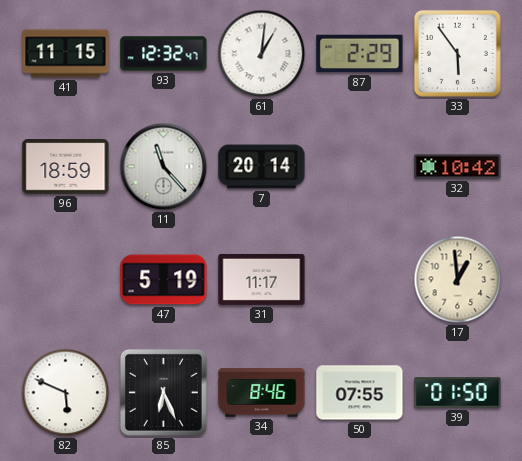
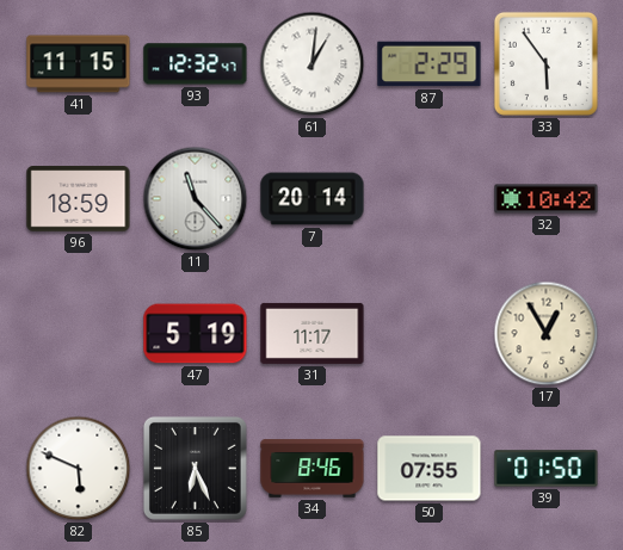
17: 12:59 -> 12:55 (547, 334)
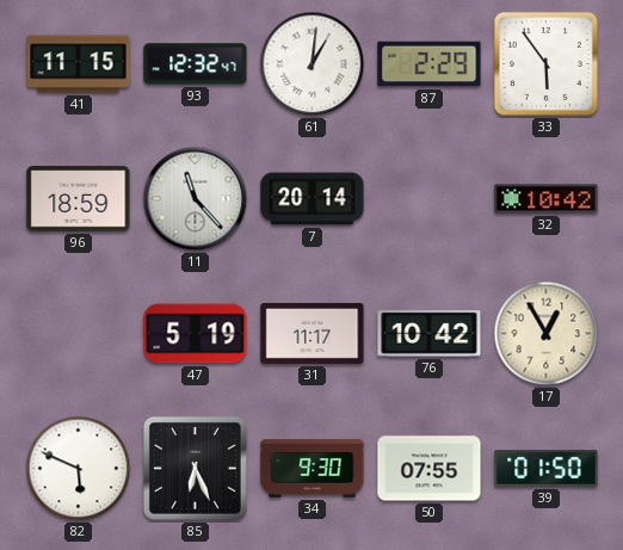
76: none -> 10:42 (430, 333)
34: 8:46 -> 9:30 (313, 469)
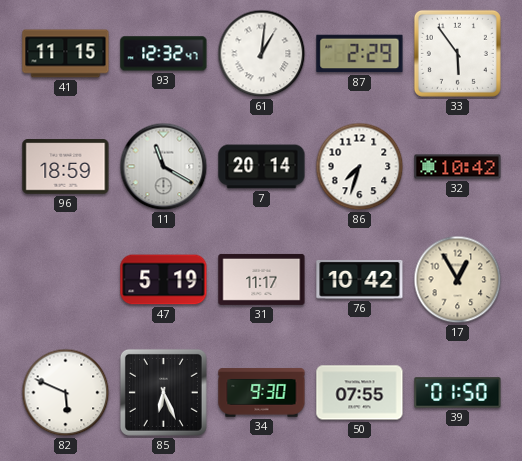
11: 11:23 -> 11:20 (164, 167)
86: none -> 7:33 (360, 167)
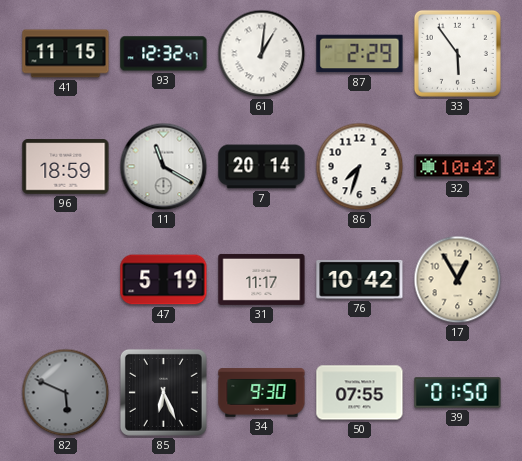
82 dial: white -> grey (66, 393)
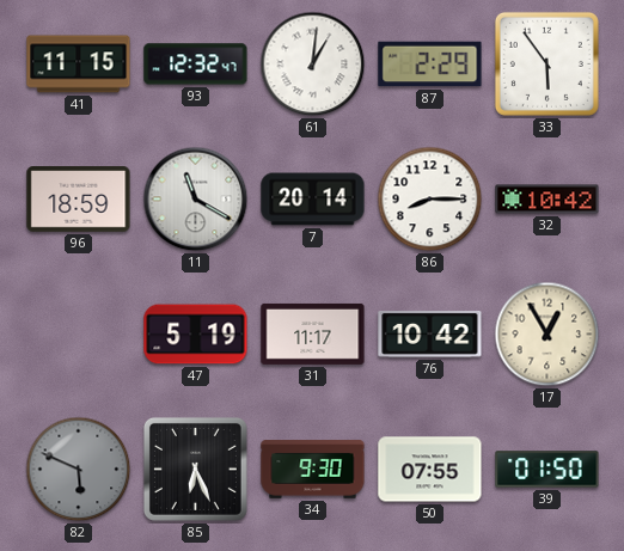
86: 7:33 -> 8:15 (430, 200)
